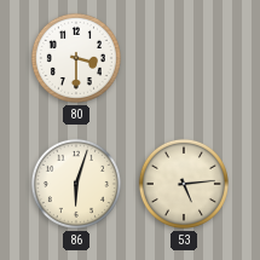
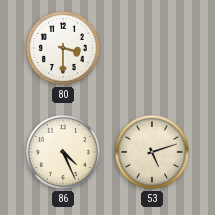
86: 6:03 -> 4:26 (63, 152)
53: 5:14 -> 5:12 (152, 152)
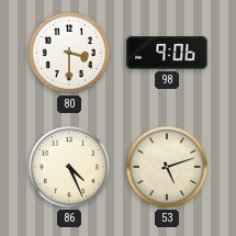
98: none -> 9:06 (167, 53)
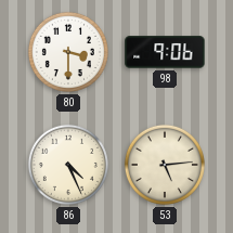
53: 5:12 -> 5:14 (165, 165)
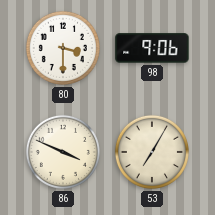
86: 4:26 -> 3:49 (63, 152)
53: 5:14 -> 7:05 (152, 152)
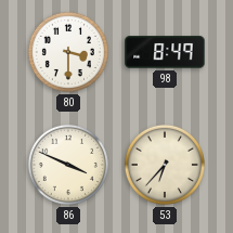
98: 9:06 -> 8:49 (165, 52)
53: 7:05 -> 6:37 (165, 165)
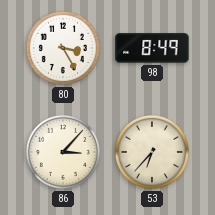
80: 3:30 -> 3:25 (63, 48)
86: 3:49 -> 3:07 (63, 152)
